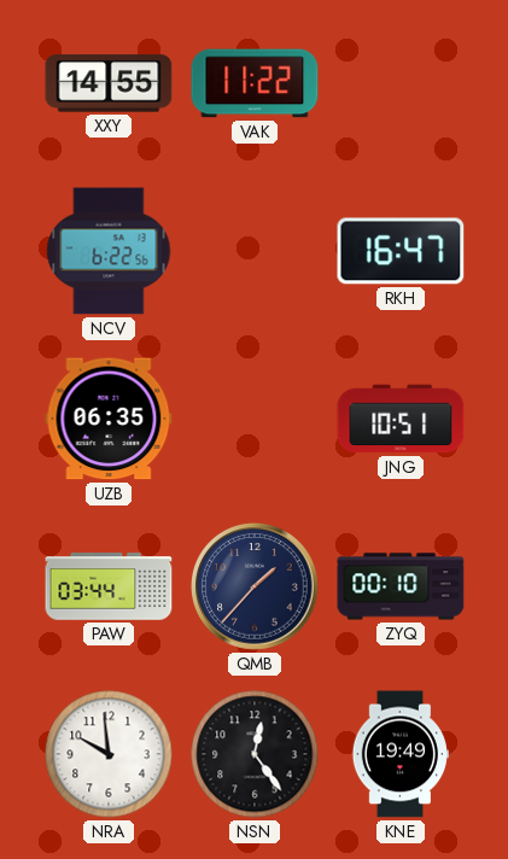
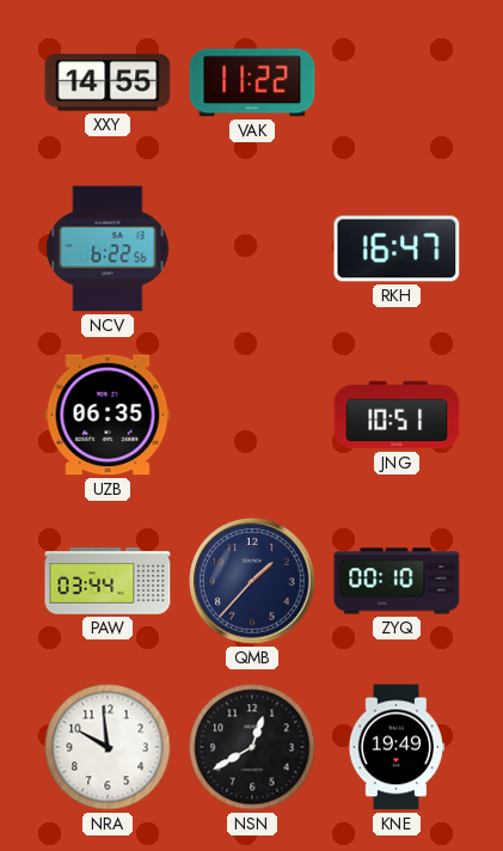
NSN: 12:24 -> 12:40 (252, 747)
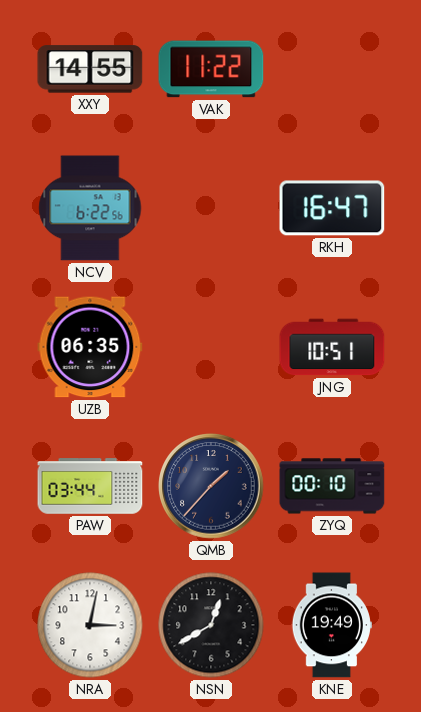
NRA: 9:59 -> 3:02 (90, 625)
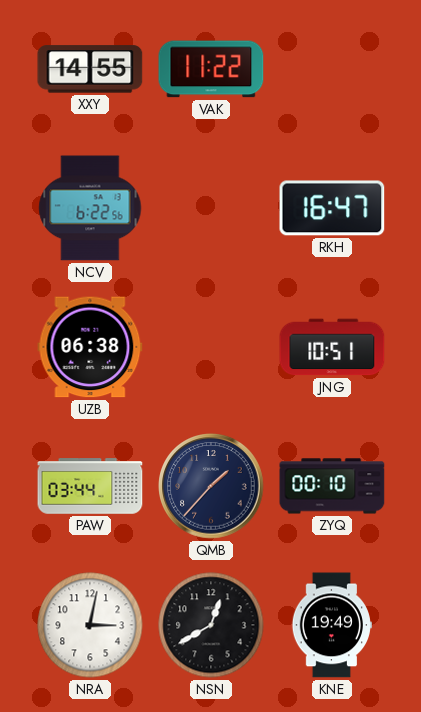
UZB: 06:35 -> 06:38 (90, 347)
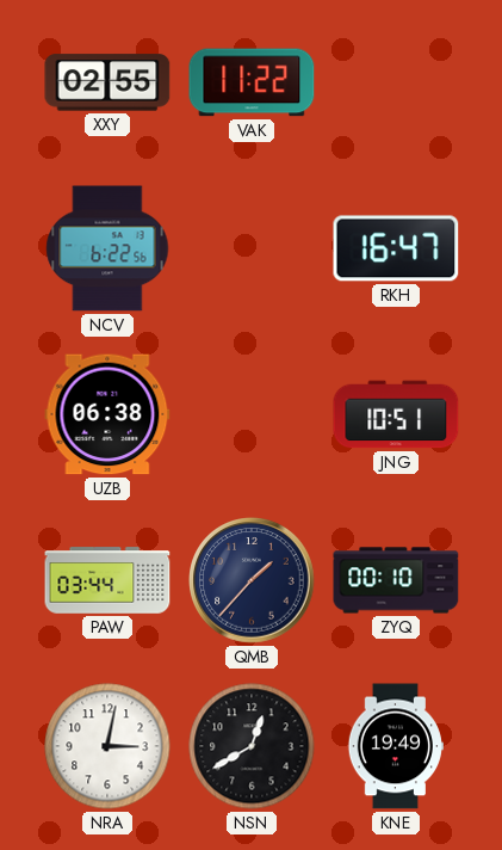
XXY: 14:55 -> 02:55 (107, 82)
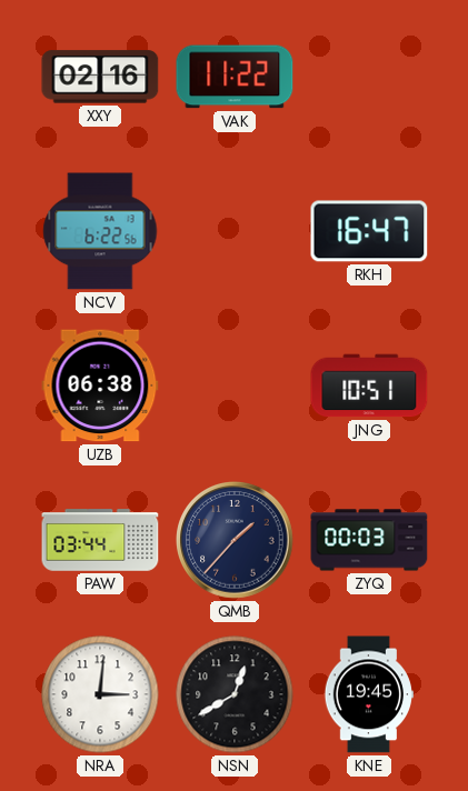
XXY: 02:55 -> 02:16 (100, 77)
ZYQ: 00:10 -> 00:03 (369, 540)
NRA: 3:02 -> 3:01 (100, 694)
KNE: 19:49 -> 19:45 (368, 694)
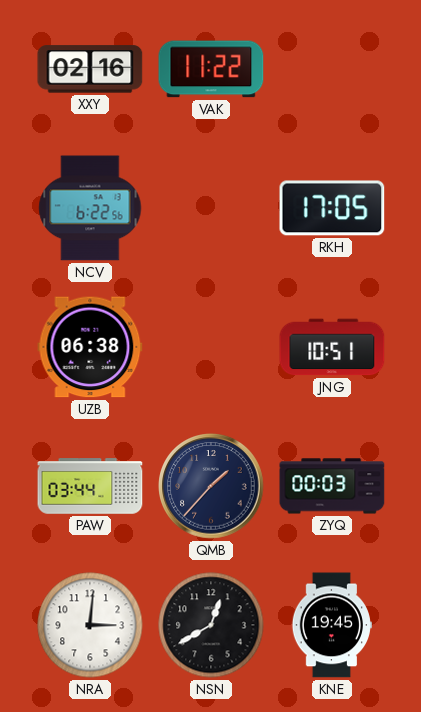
RKH: 16:47 -> 17:05 (332, 208)
